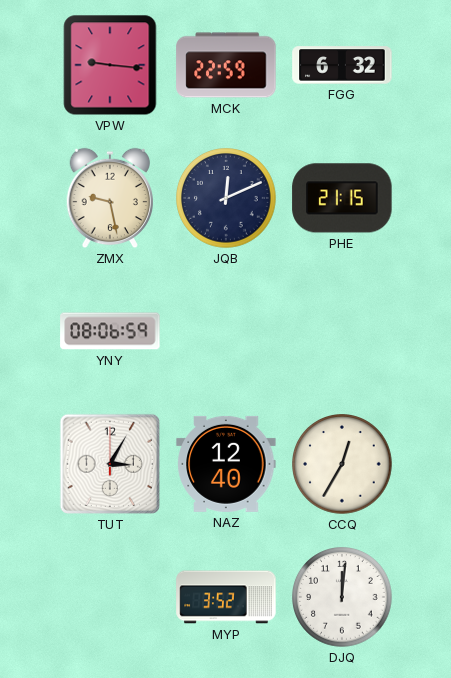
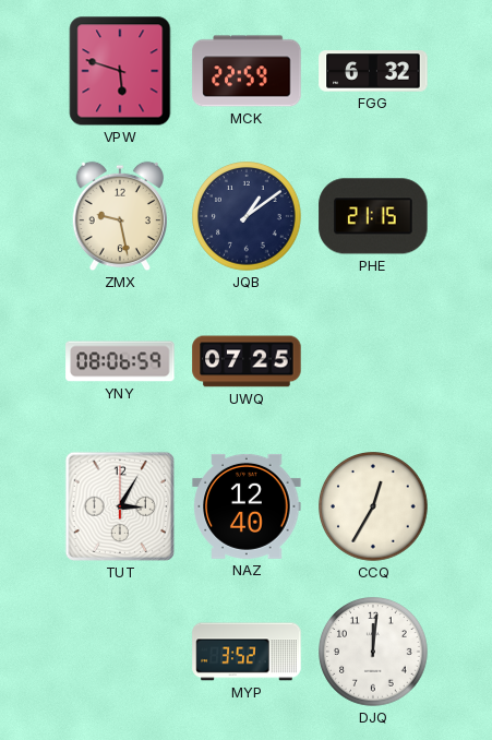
VPW: 9:16 -> 5:48 (120, 71)
JQB: 12:11 -> 1:09 (247, 216)
UWQ: none -> 07:25 (247, 361)
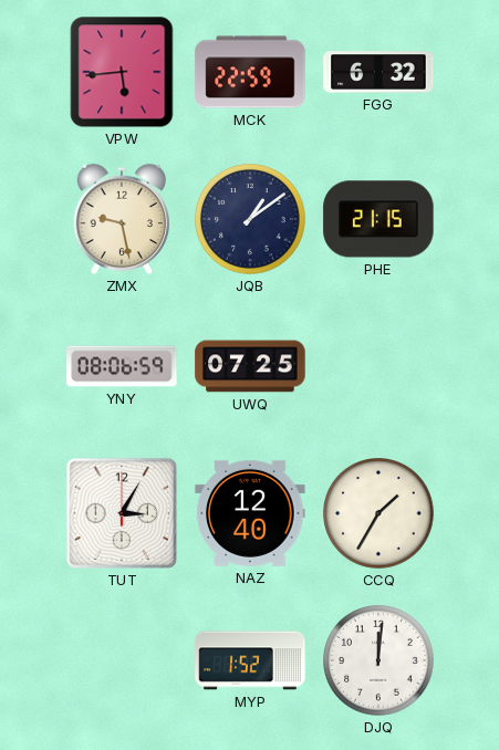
VPW: 5:48 -> 5:44 (122, 72)
CCQ: 12:35 -> 1:35 (378, 513)
MYP: 3:52 -> 1:52 (250, 660)
